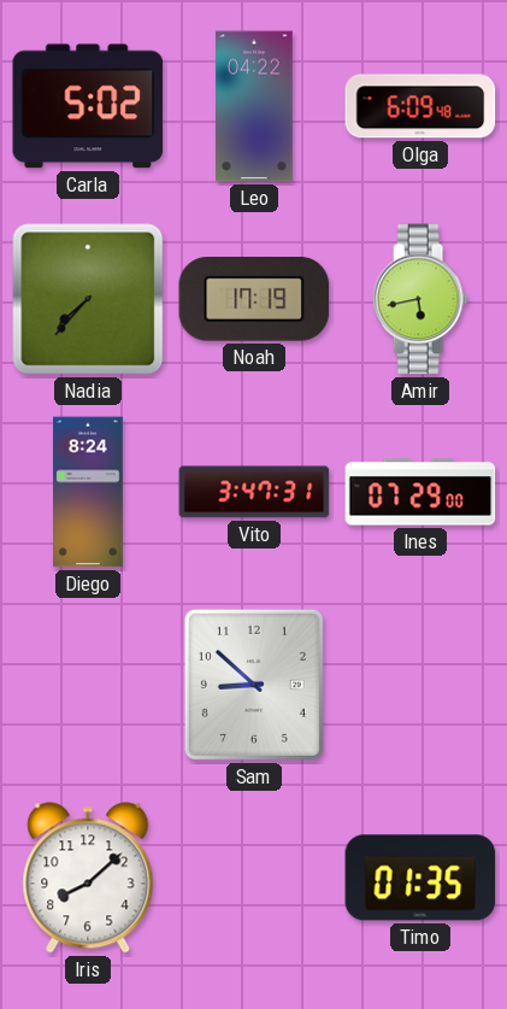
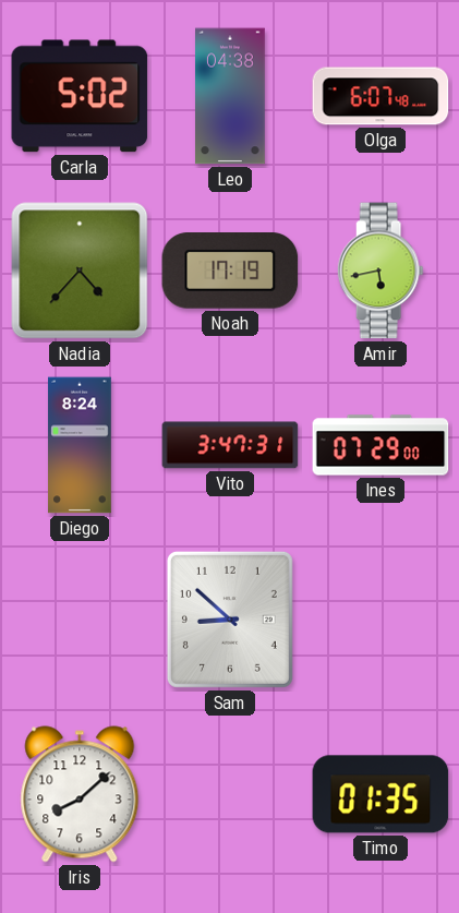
Leo: 04:22 -> 04:38 (230, 96)
Olga: 6:09 -> 6:07 (381, 96)
Nadia: 7:37 -> 4:37 (80, 271)
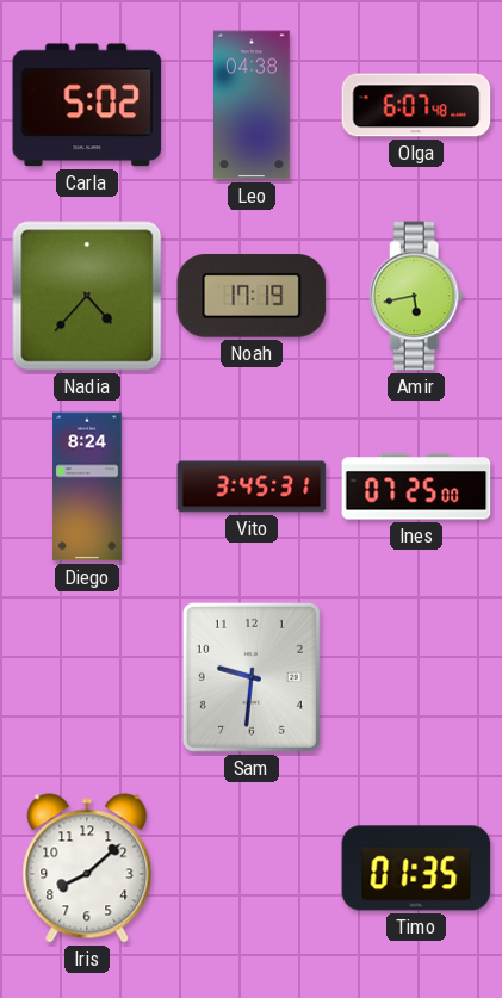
Vito: 3:47 -> 3:45 (252, 486)
Ines: 07:29 -> 07:25 (416, 486)
Sam: 8:52 -> 9:31 (252, 677)
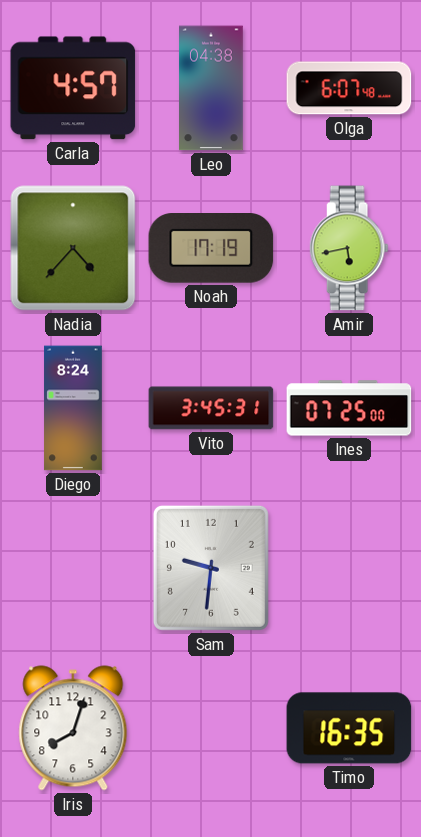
Carla: 5:02 -> 4:57 (73, 88)
Iris: 8:08 -> 8:03 (73, 728)
Timo: 01:35 -> 16:35 (349, 728)
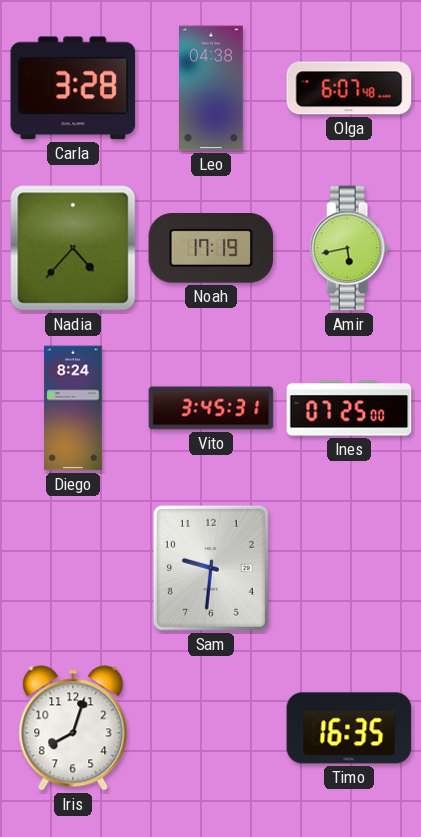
Carla: 4:57 -> 3:28 (73, 88)
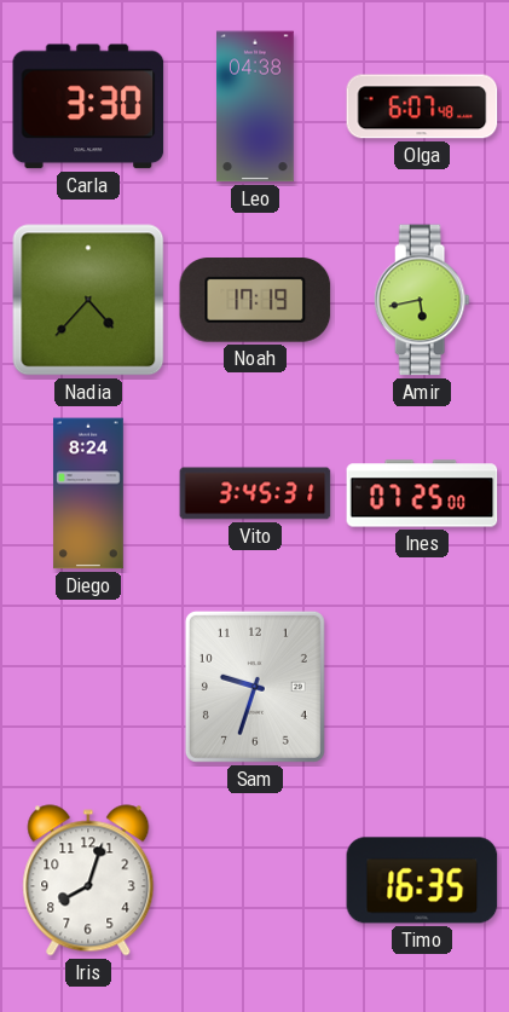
Carla: 3:28 -> 3:30 (88, 106)
Sam: 9:31 -> 9:33 (255, 687)
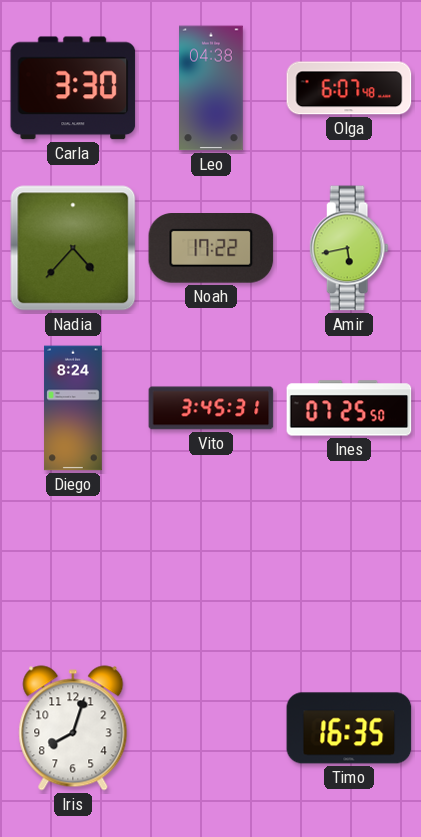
Noah: 17:19 -> 17:22 (211, 249)
Ines: 07:25:00 -> 07:25:50 (349, 408)
Sam: 9:33 -> none (255, 687)
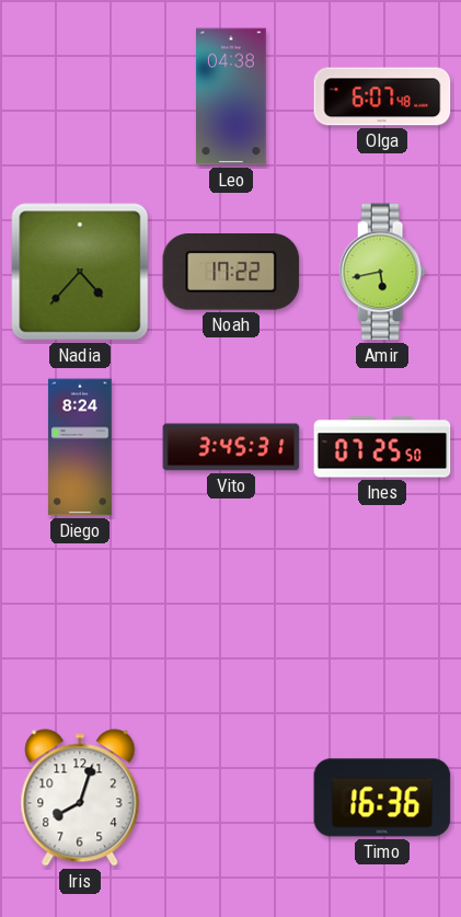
Carla: 3:30 -> none (73, 88)
Timo: 16:35 -> 16:36 (382, 798)
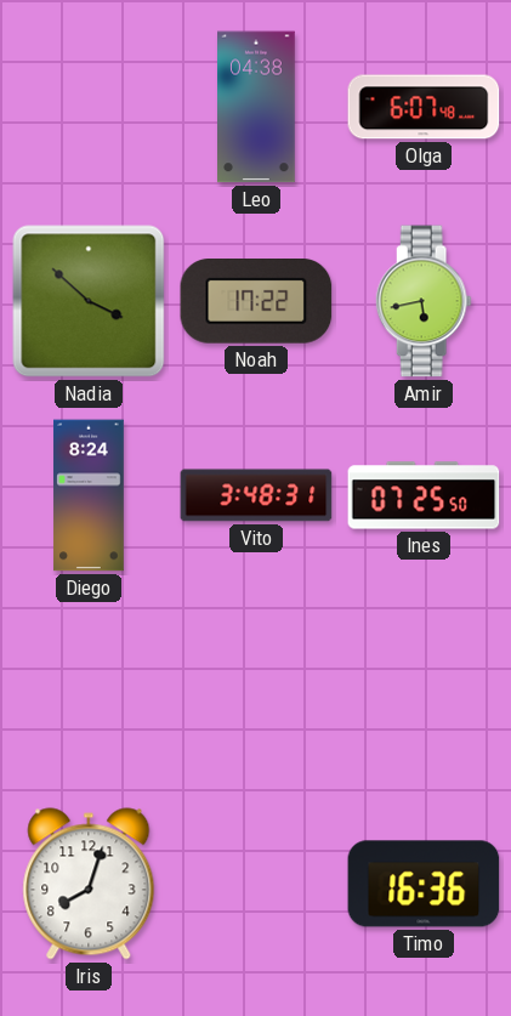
Nadia: 4:37 -> 3:52 (89, 301)
Vito: 3:45 -> 3:48 (256, 495)
